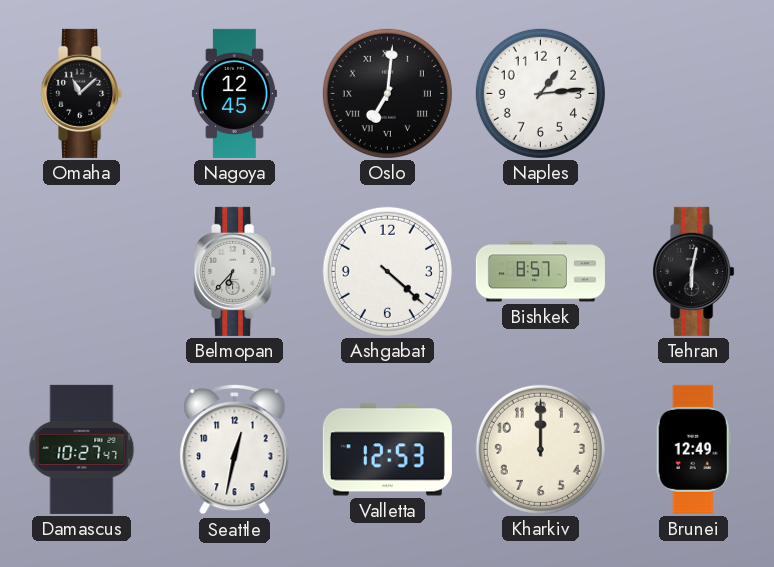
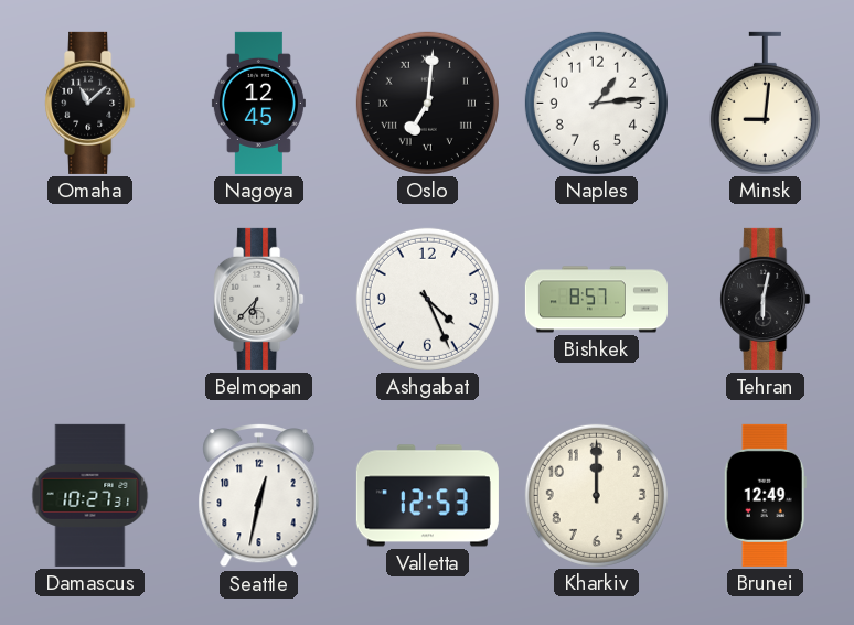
Minsk: none -> 9:01 (765, 103)
Ashgabat: 4:22 -> 4:26 (427, 299)
Damascus: 10:27:47 -> 10:27:31 (90, 495)
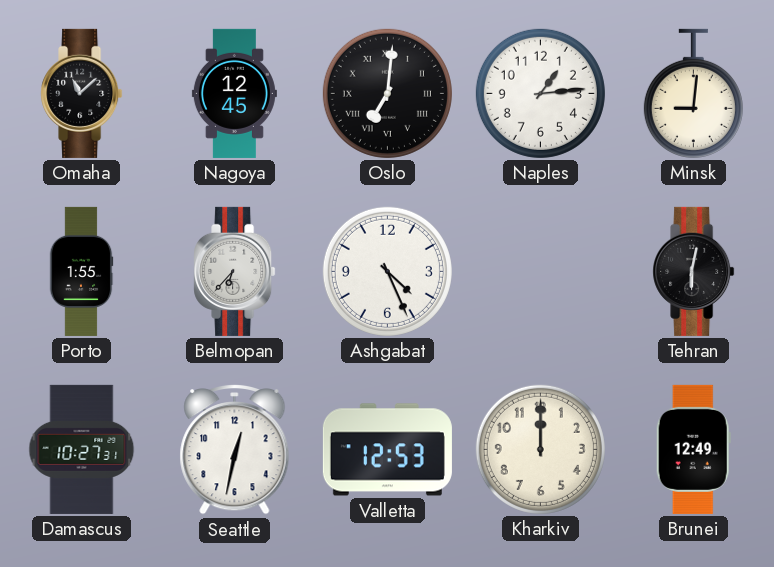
Porto: none -> 1:55 (81, 271)
Bishkek: 8:57 -> none (596, 300)
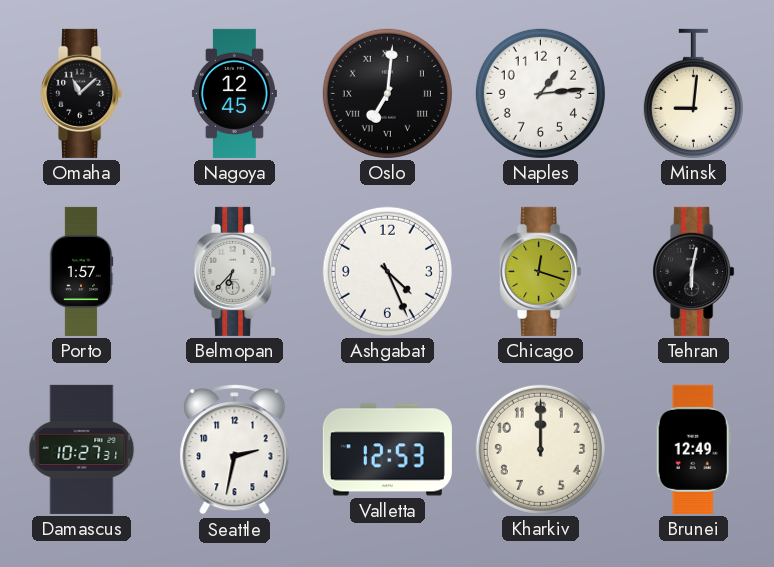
Porto: 1:55 -> 1:57 (81, 271)
Chicago: none -> 12:18 (541, 271)
Seattle: 12:32 -> 2:32 (235, 449)
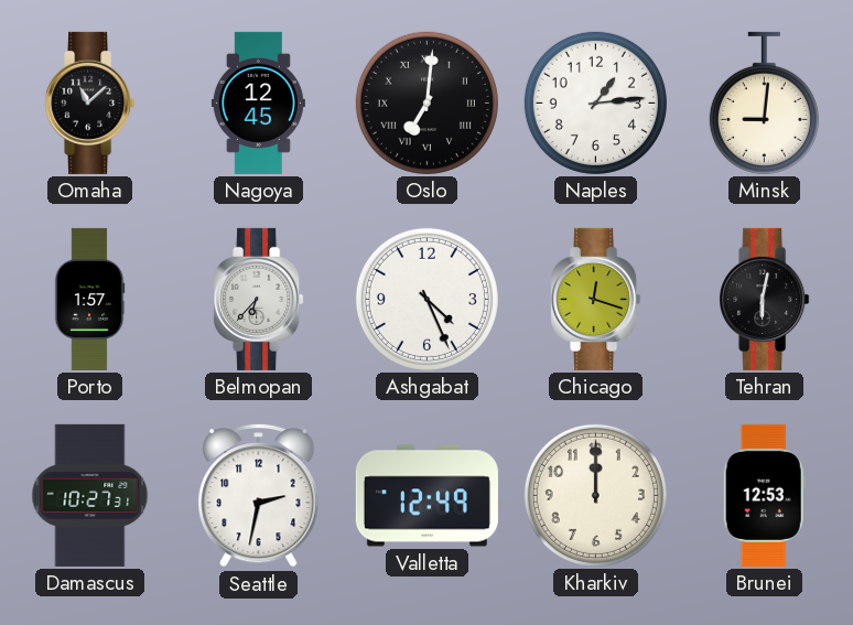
Valletta: 12:53 -> 12:49 (427, 496)
Brunei: 12:49 -> 12:53 (764, 495)
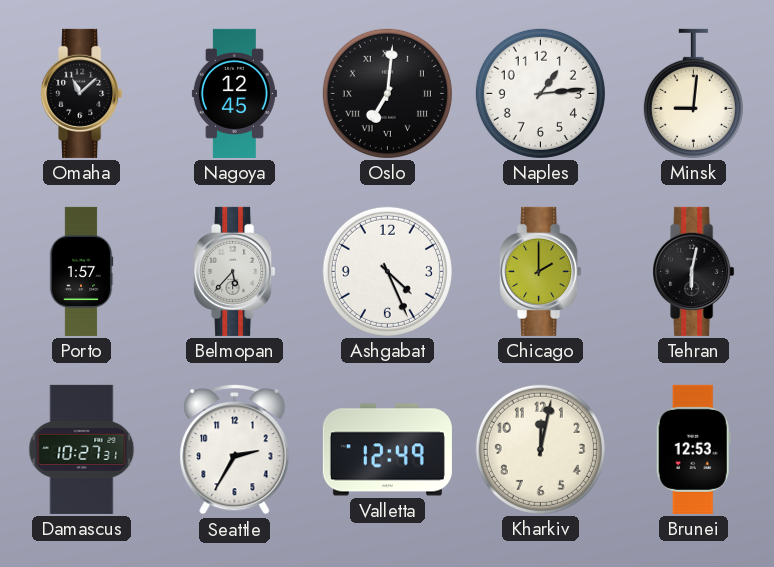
Belmopan: 6:37 -> 5:37 (235, 271)
Chicago: 12:18 -> 2:00 (541, 271)
Seattle: 2:32 -> 2:35 (235, 449)
Kharkiv: 12:00 -> 12:02 (540, 449)
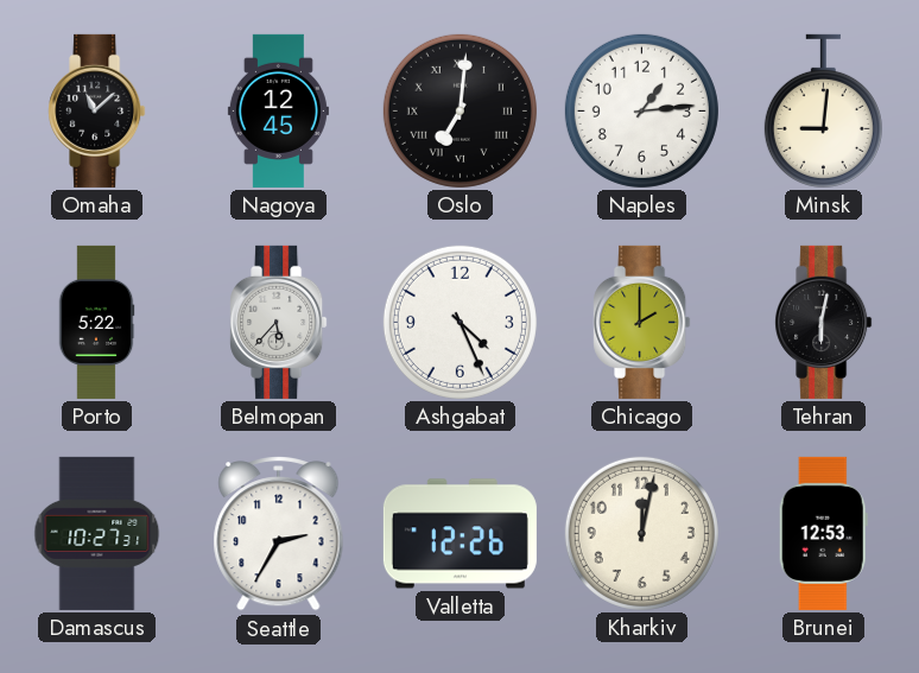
Porto: 1:57 -> 5:22 (96, 322)
Valletta: 12:49 -> 12:26 (459, 534)
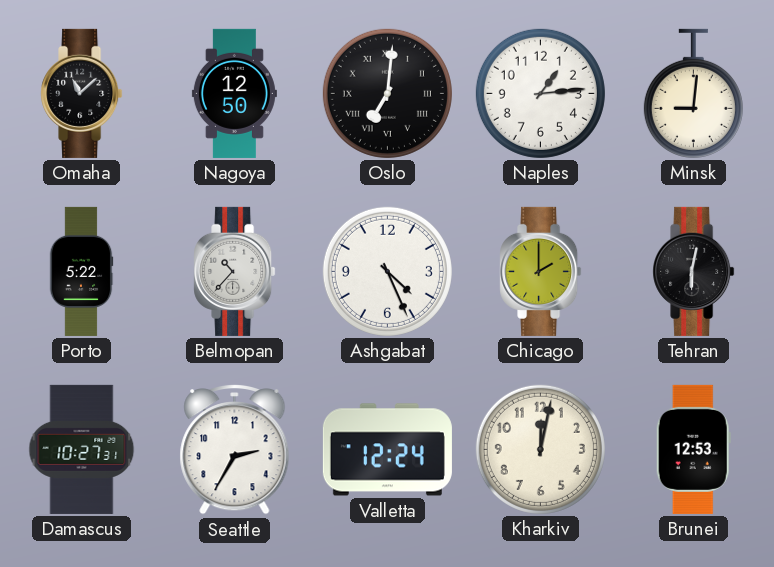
Nagoya: 12:45 -> 12:50 (234, 93)
Belmopan: 5:37 -> 10:37 (235, 271)
Valletta: 12:26 -> 12:24 (387, 450)
